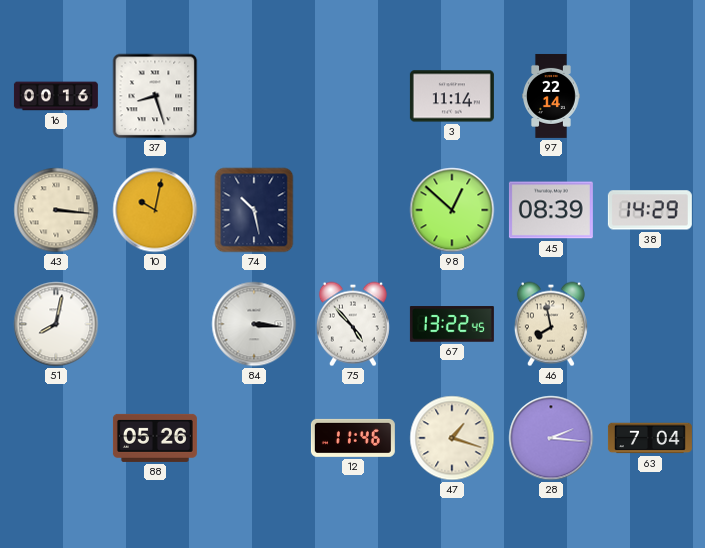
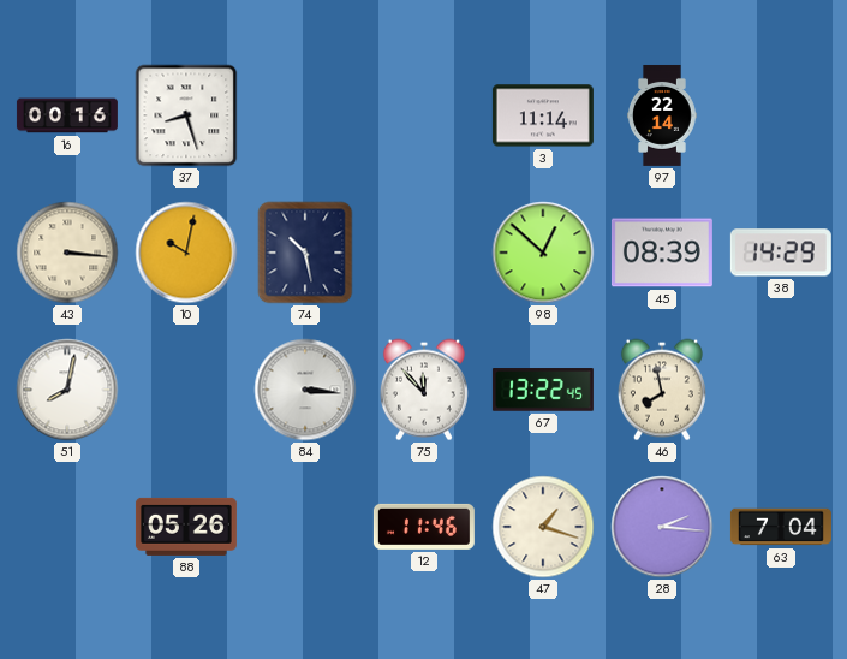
75: 4:53 -> 11:53 (424, 390)
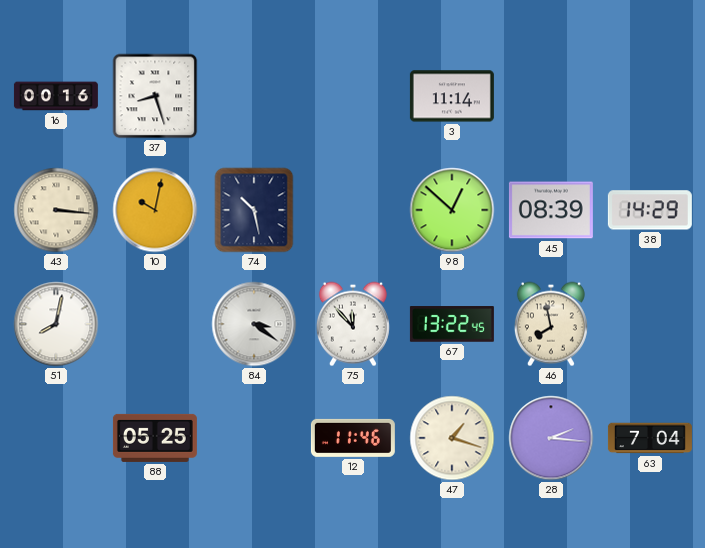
97: 22:14 -> none (663, 115)
84: 3:16 -> 3:21 (254, 324)
88: 05:26 -> 05:25 (155, 438)
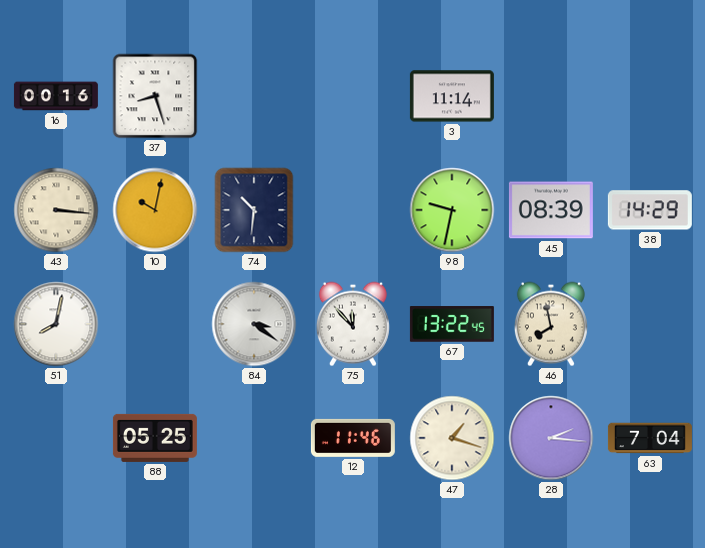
74: 10:28 -> 10:31 (254, 210)
98: 12:52 -> 9:32 (452, 210)
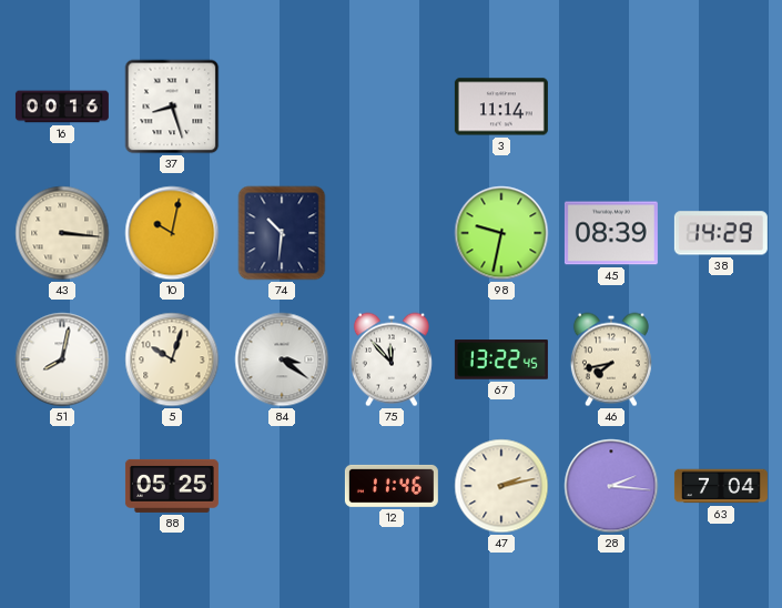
5: none -> 10:03 (172, 359)
46: 7:58 -> 7:43 (611, 359)
47: 1:18 -> 2:13 (501, 486)
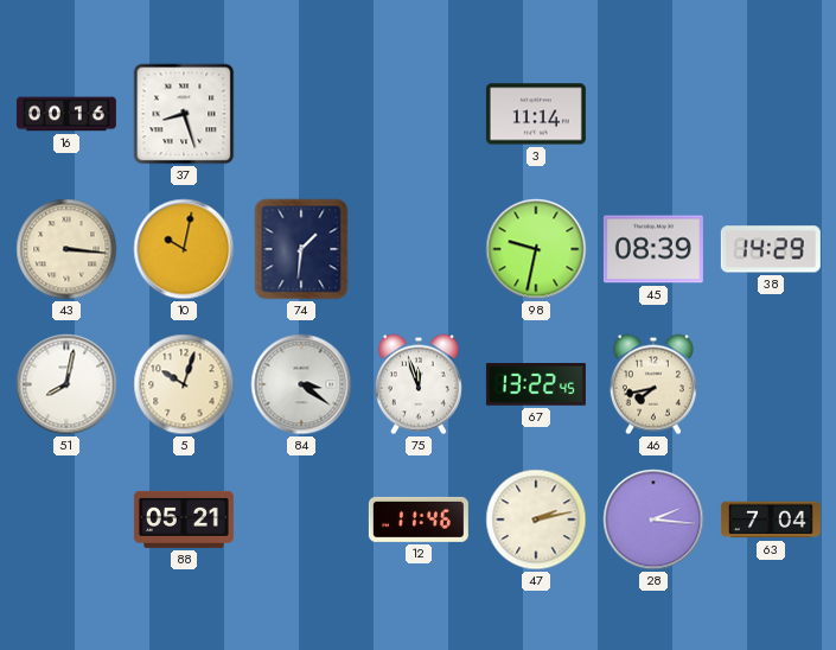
74: 10:31 -> 1:31 (301, 249)
75: 11:53 -> 11:57 (419, 384)
88: 05:25 -> 05:21 (184, 520)
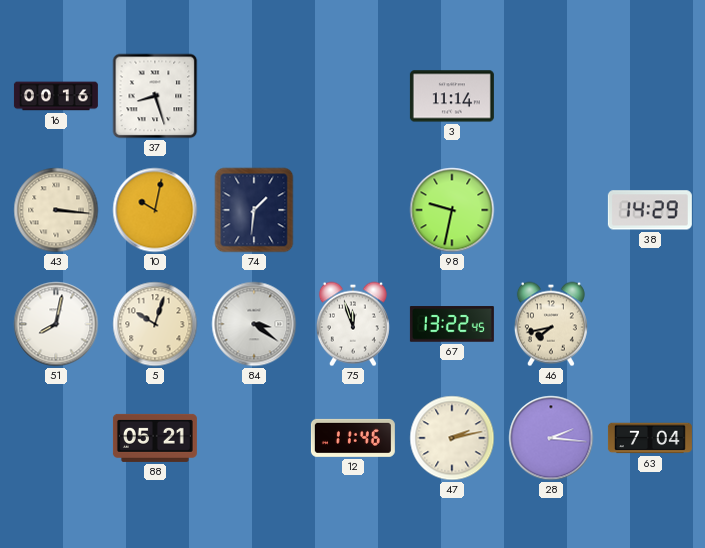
45: 08:39 -> none (653, 249)
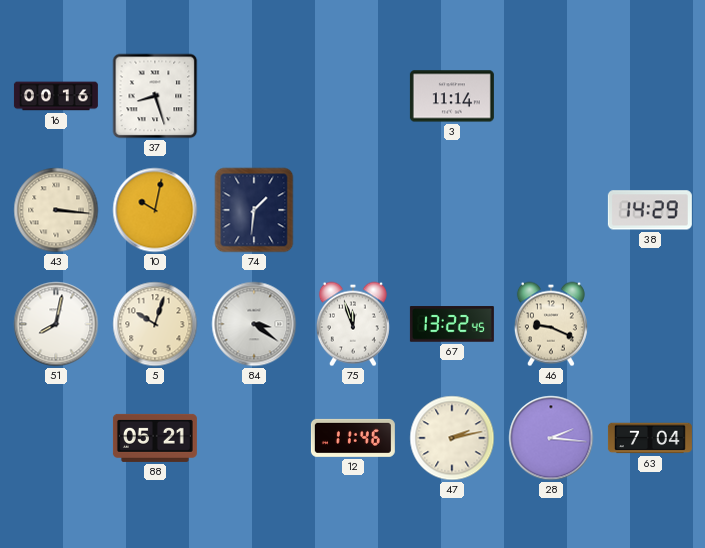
98: 9:32 -> none (452, 210)
46: 7:43 -> 9:19 (551, 324)
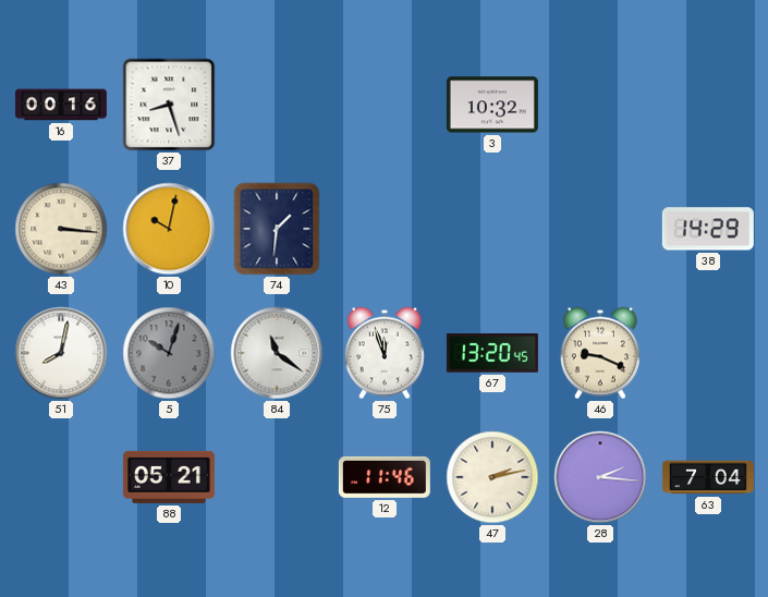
3: 11:14 -> 10:32 (492, 105)
5 dial: cream -> grey (169, 353)
84: 3:21 -> 11:21 (277, 353)
67: 13:22 -> 13:20 (492, 353)
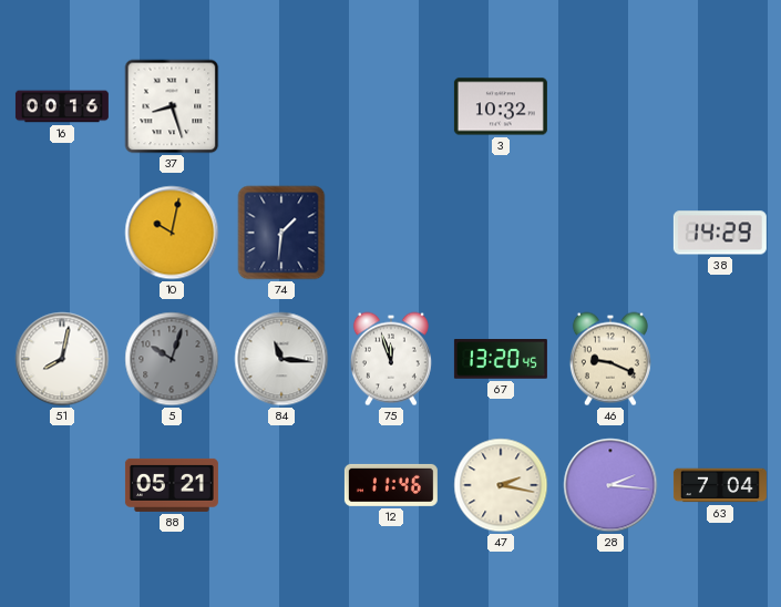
43: 3:16 -> none (61, 229)
84: 11:21 -> 11:16 (281, 359)
47: 2:13 -> 2:17 (501, 485)
